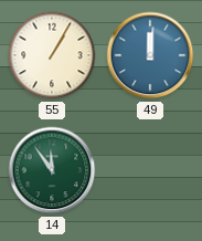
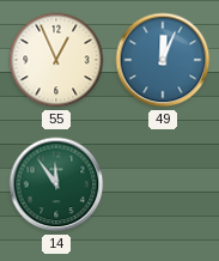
55: 1:05 -> 12:56 (56, 60)
49: 12:01 -> 12:04 (163, 60)
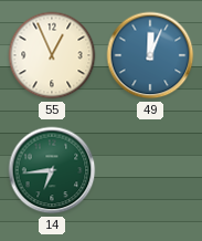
14: 11:54 -> 6:44 (52, 170)
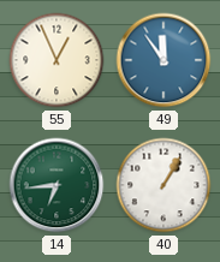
49: 12:04 -> 11:54 (163, 60)
40: none -> 1:05 (163, 185)
